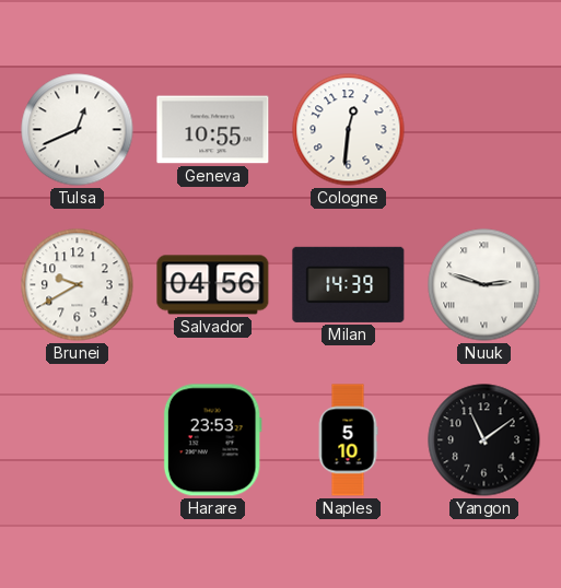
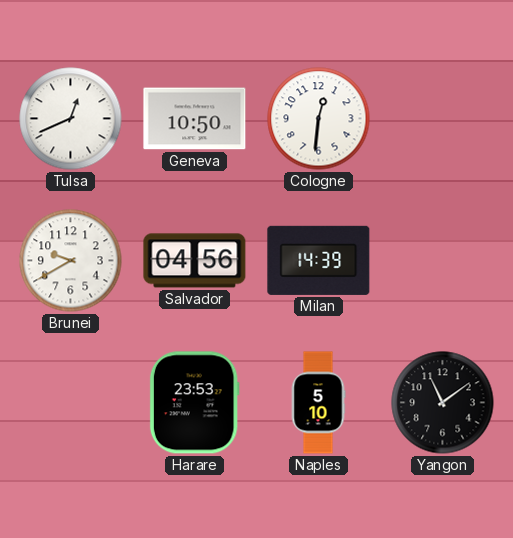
Geneva: 10:55 -> 10:50 (195, 119)
Nuuk: 2:48 -> none (484, 285)
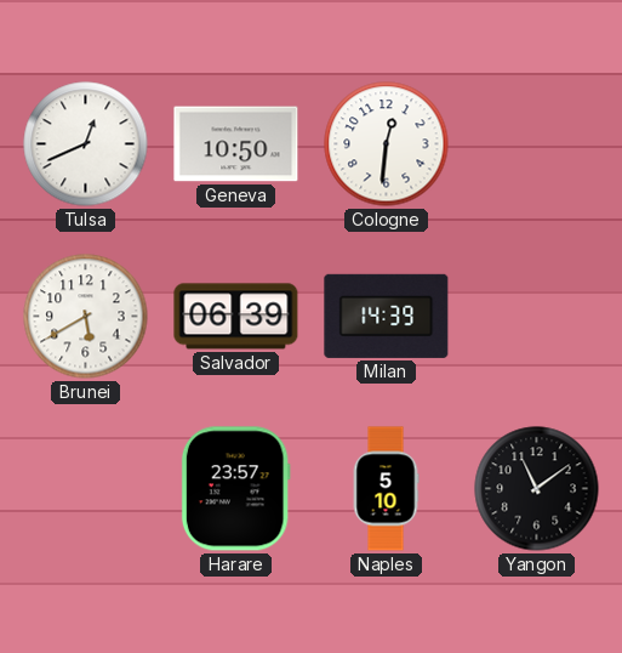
Brunei: 9:40 -> 5:40 (86, 317)
Salvador: 04:56 -> 06:39 (236, 317)
Harare: 23:53 -> 23:57 (235, 489)
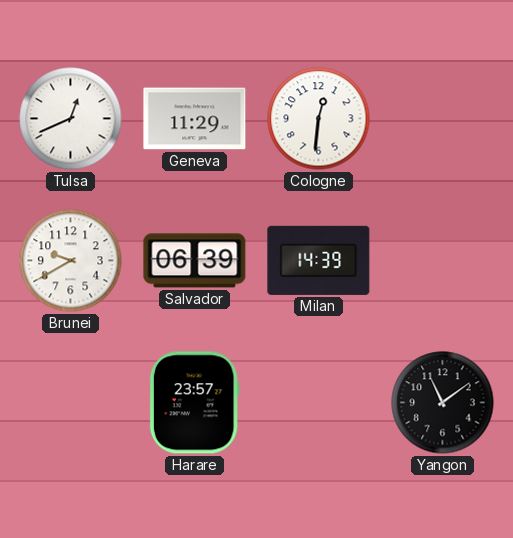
Geneva: 10:50 -> 11:29 (195, 119)
Brunei: 5:40 -> 9:40 (71, 261)
Naples: 5:10 -> none (386, 489)
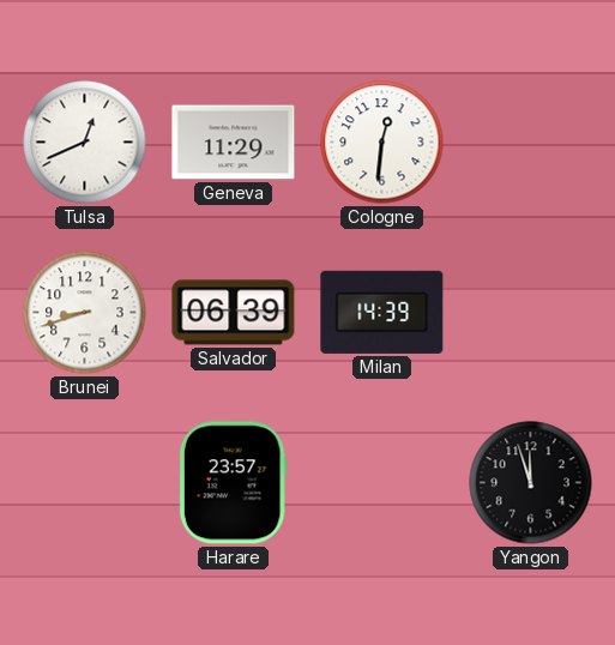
Brunei: 9:40 -> 8:42 (85, 313)
Yangon: 11:09 -> 11:57 (531, 483)
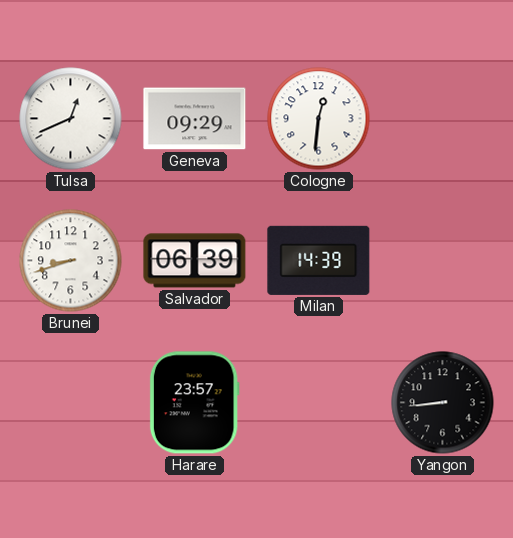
Geneva: 11:29 -> 09:29 (195, 119)
Yangon: 11:57 -> 8:44 (443, 403)
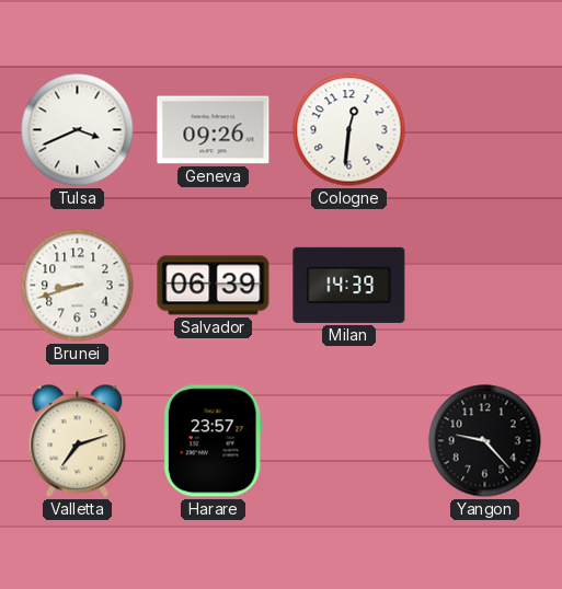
Tulsa: 12:41 -> 3:41 (78, 130)
Geneva: 09:29 -> 09:26 (214, 130)
Valletta: none -> 7:12 (78, 441)
Yangon: 8:44 -> 9:23 (485, 441)
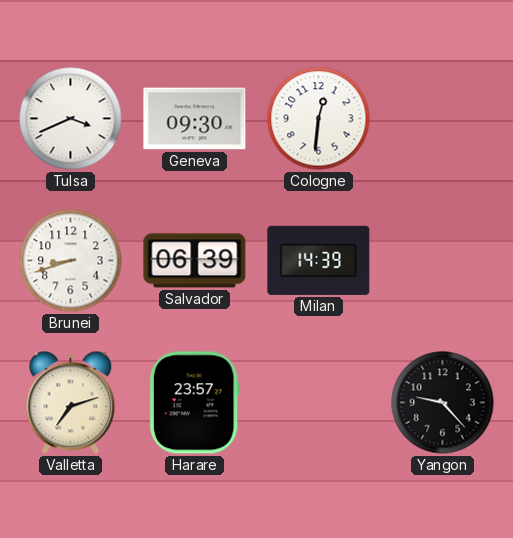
Geneva: 09:26 -> 09:30 (195, 119)
